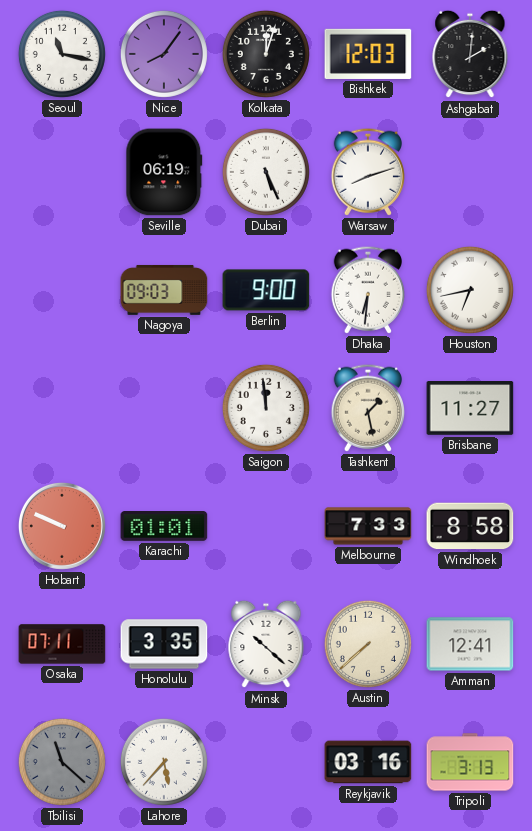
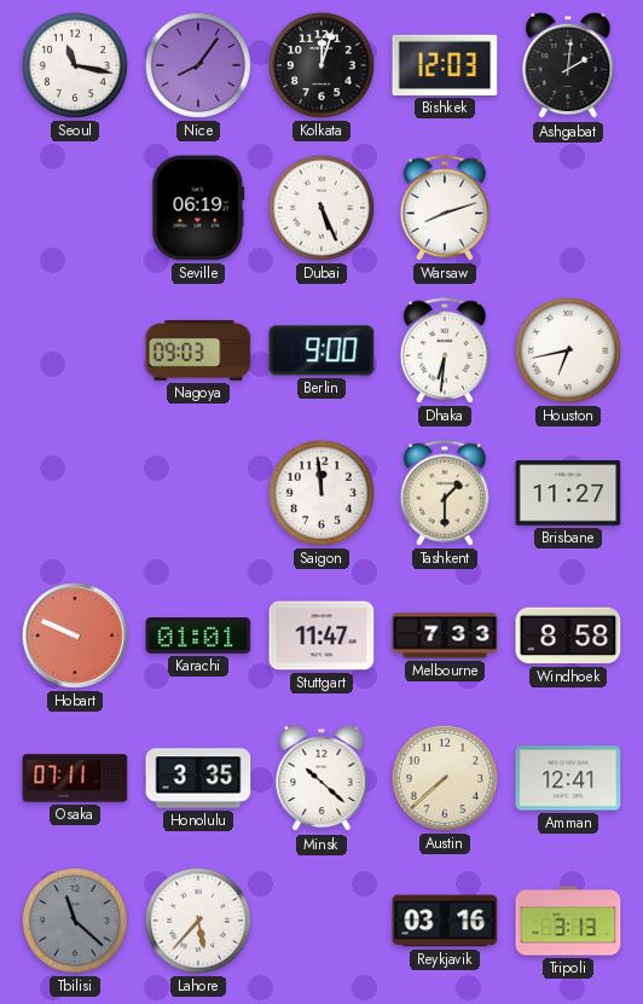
Tashkent: 1:28 -> 1:30 (444, 493)
Stuttgart: none -> 11:47 (321, 636)
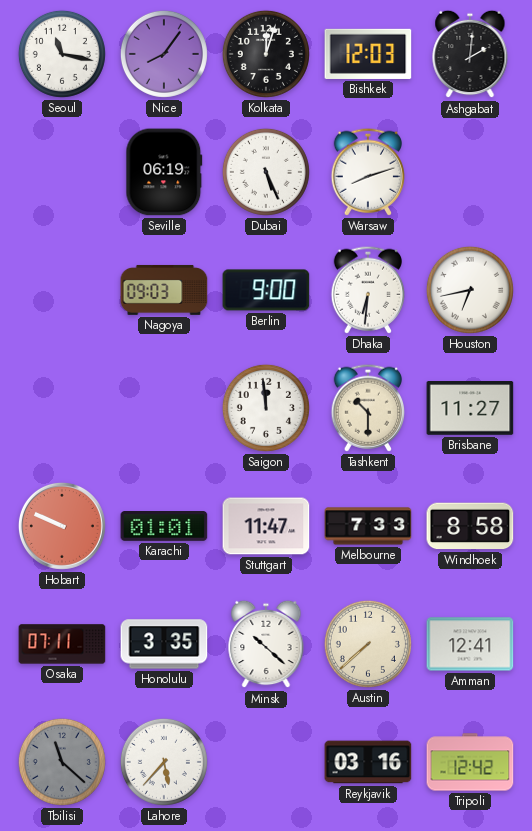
Tashkent: 1:30 -> 10:30 (367, 408)
Tripoli: 3:13 -> 12:42 (470, 762)
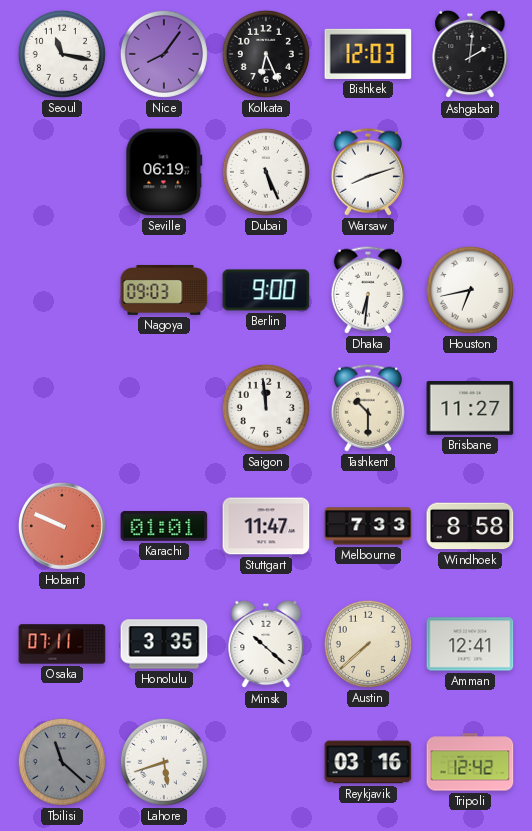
Kolkata: 12:03 -> 6:26 (266, 54)
Lahore: 5:37 -> 5:42 (164, 762)
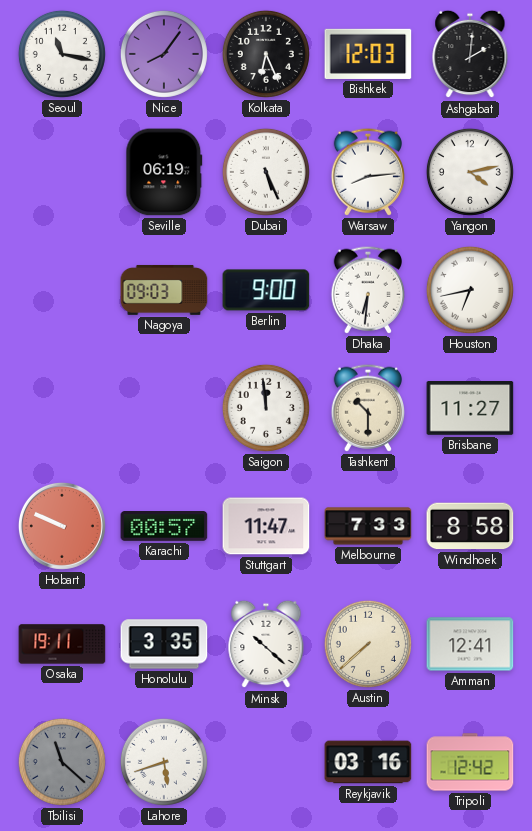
Warsaw: 8:12 -> 8:14 (367, 172)
Yangon: none -> 4:13 (470, 172)
Karachi: 01:01 -> 00:57 (164, 527)
Osaka: 07:11 -> 19:11 (62, 644)
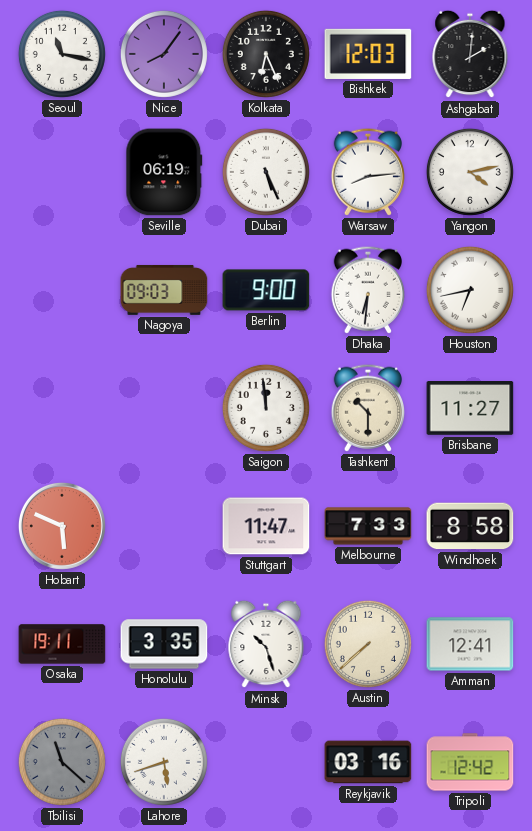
Hobart: 9:49 -> 5:49 (62, 526)
Karachi: 00:57 -> none (164, 527)
Minsk: 10:22 -> 10:27 (266, 644)
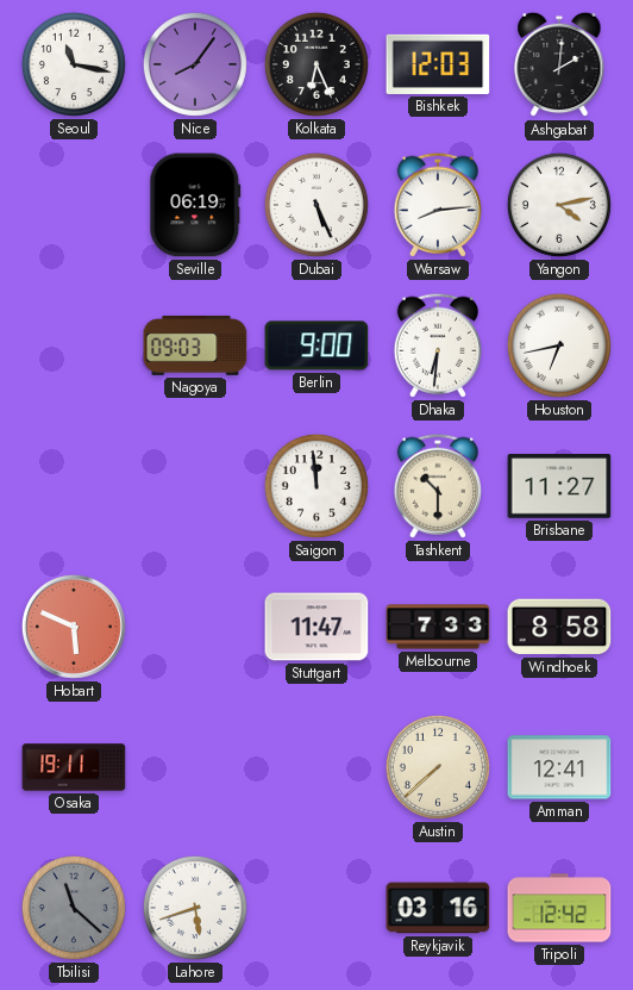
Honolulu: 3:35 -> none (164, 644)
Minsk: 10:27 -> none (266, 644)
